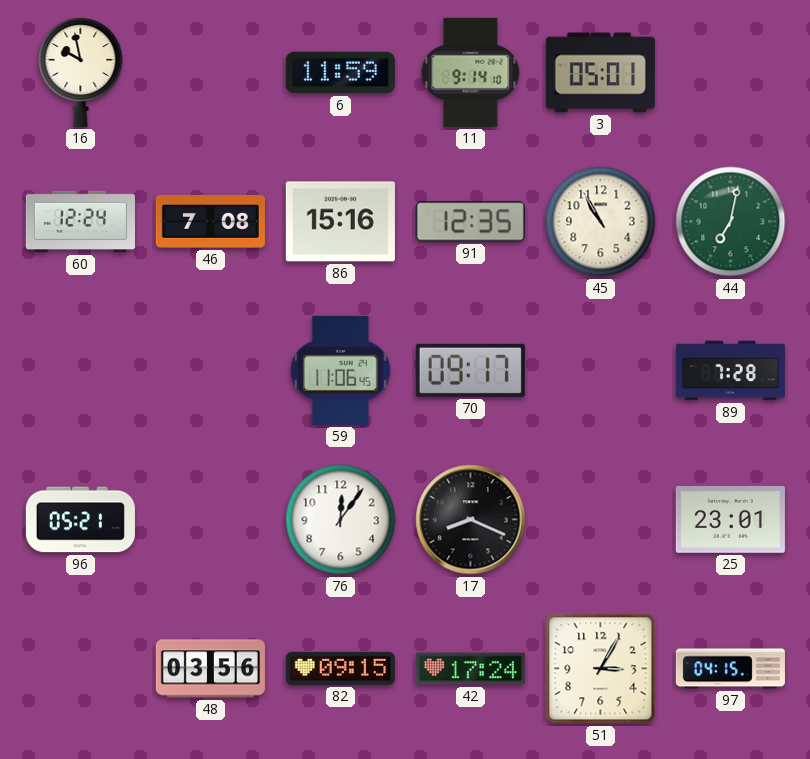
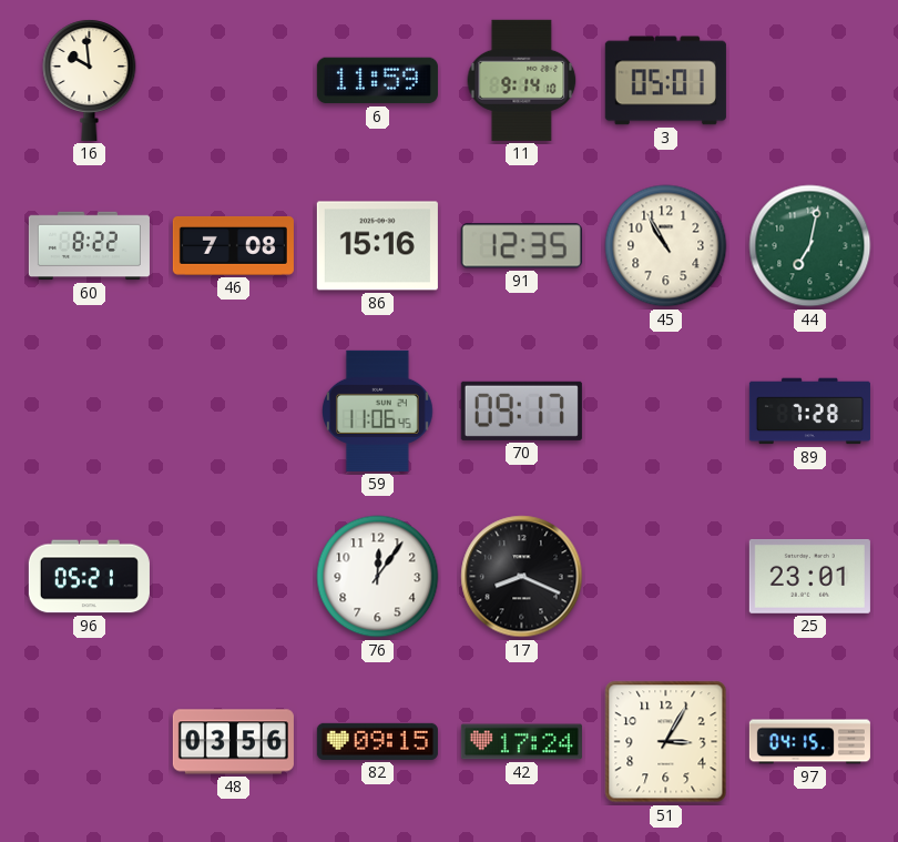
16: 9:58 -> 9:59 (90, 80)
60: 12:24 -> 8:22 (89, 246)
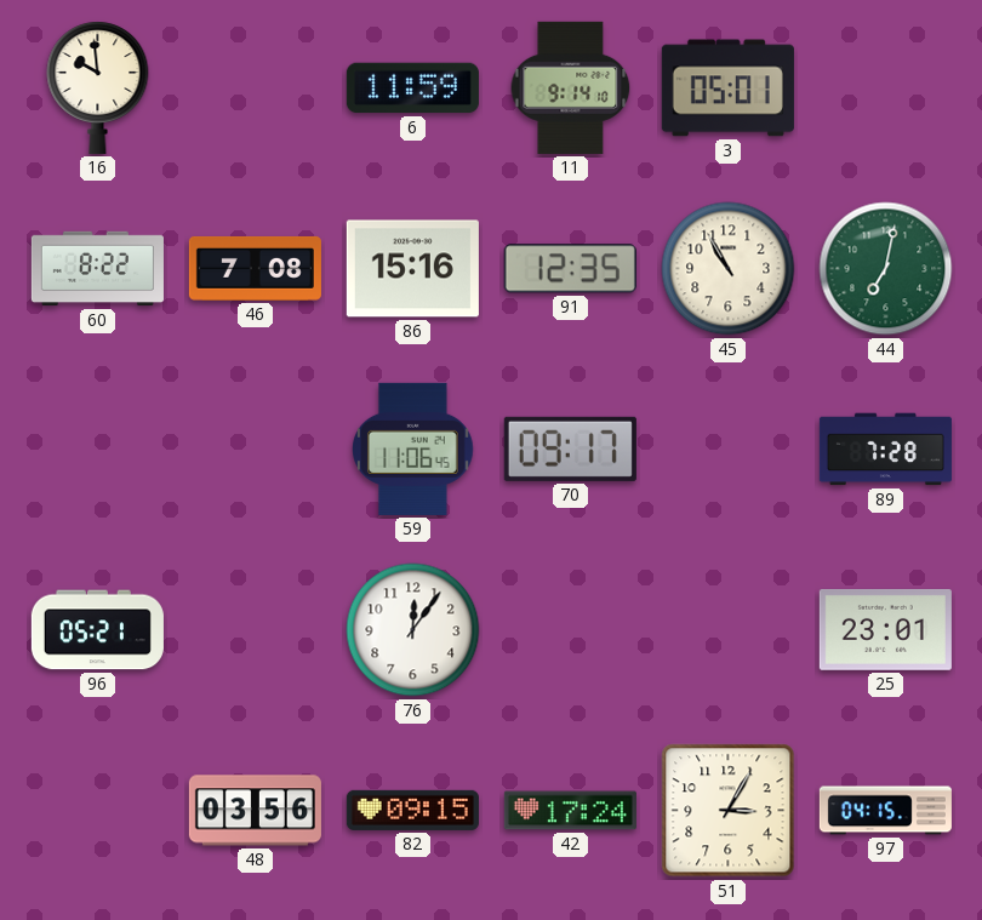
17: 8:19 -> none (522, 577)
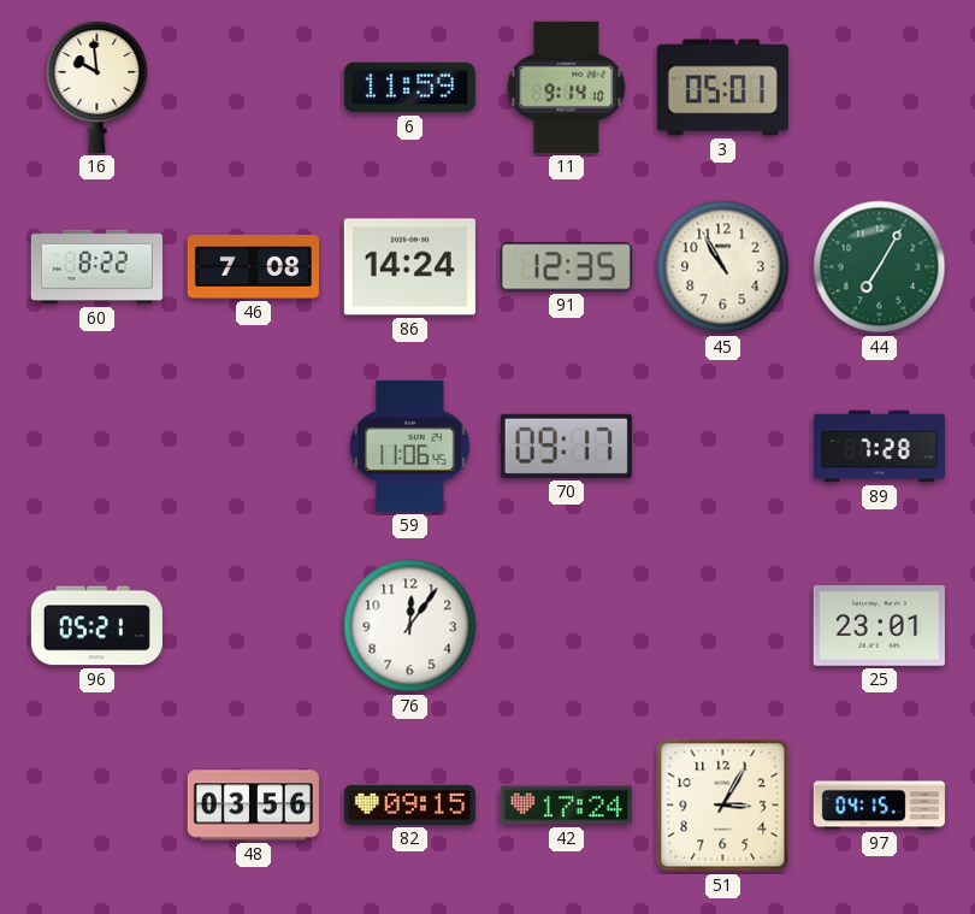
86: 15:16 -> 14:24 (409, 267)
44: 7:02 -> 7:05 (880, 267)
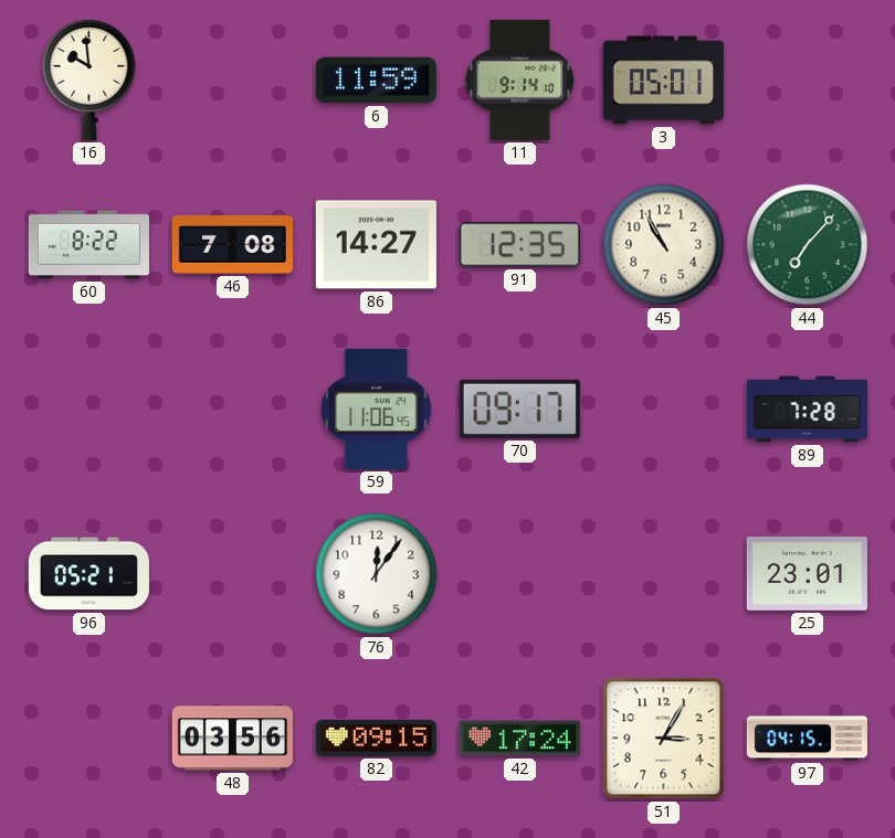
86: 14:24 -> 14:27 (376, 245)
44: 7:05 -> 7:07 (808, 245)
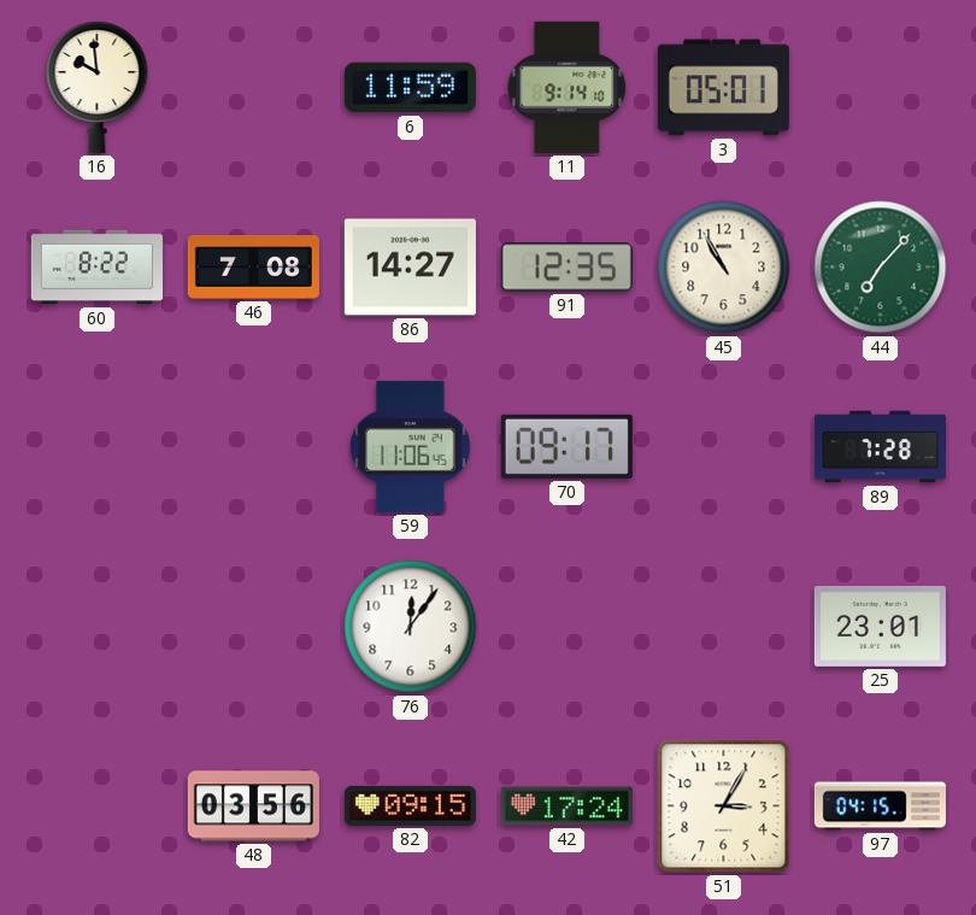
96: 05:21 -> none (88, 574)
